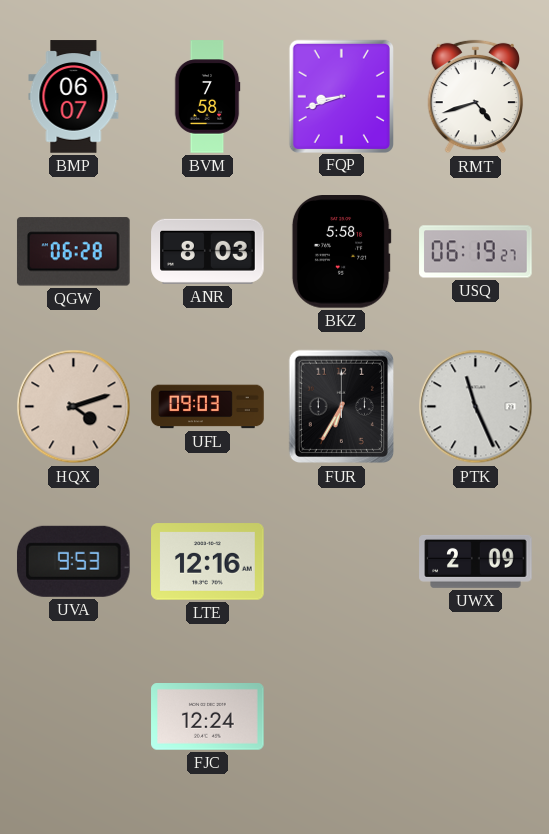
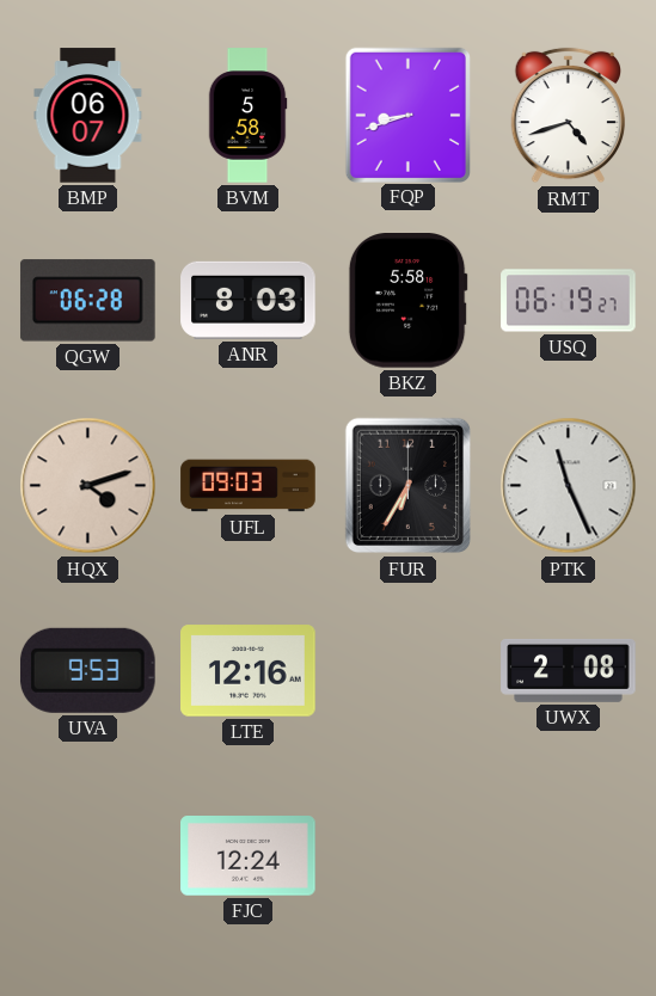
BVM: 7:58 -> 5:58 (247, 116)
UWX: 2:09 -> 2:08 (569, 670)
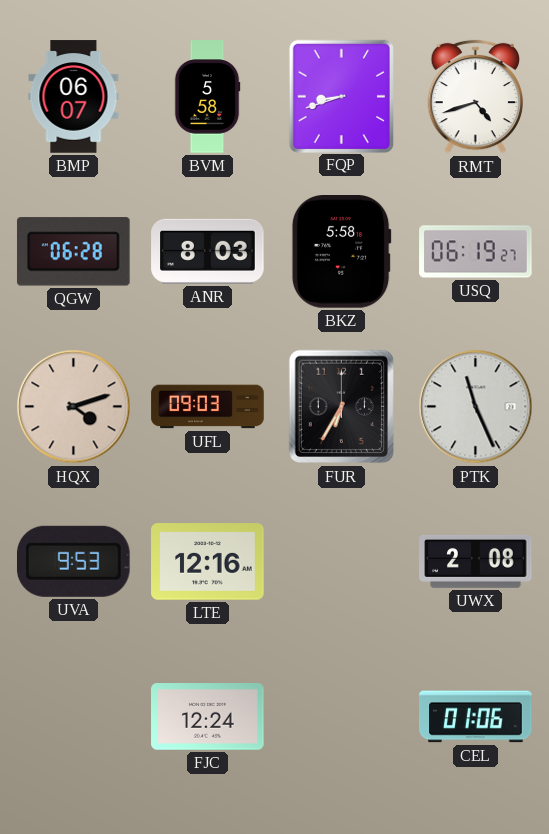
CEL: none -> 01:06 (476, 717)
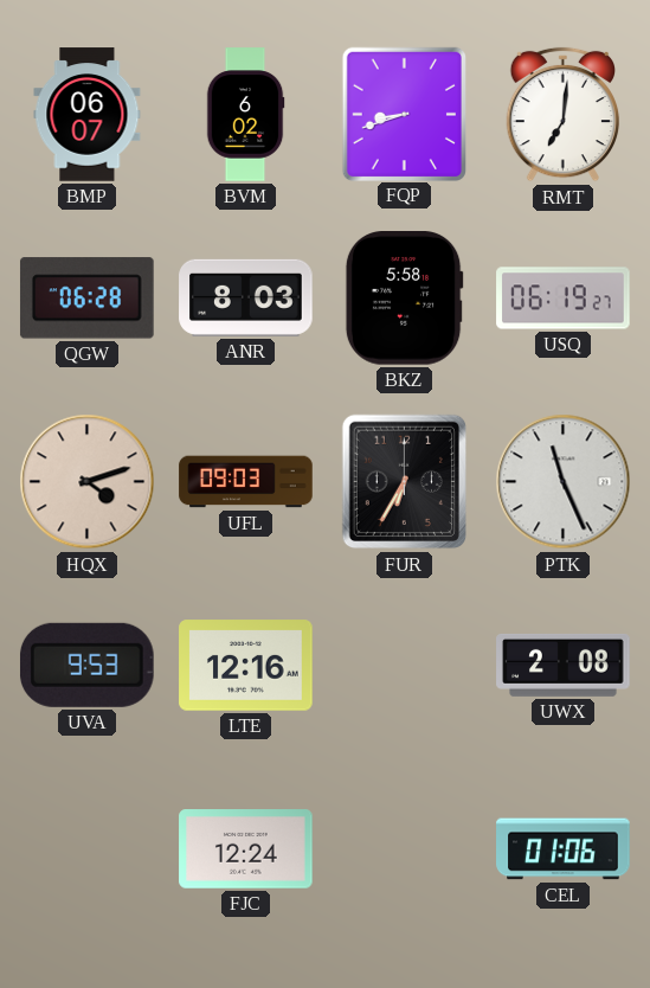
BVM: 5:58 -> 6:02 (245, 115)
RMT: 4:42 -> 7:01 (564, 115)
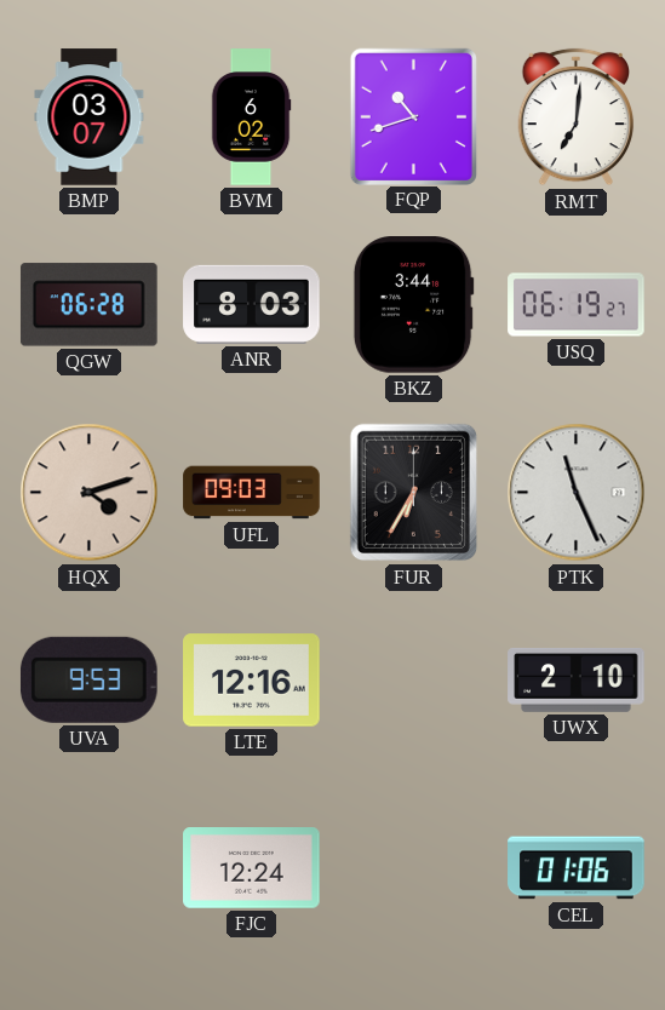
BMP: 06:07 -> 03:07 (90, 117)
FQP: 8:42 -> 10:42 (413, 116)
BKZ: 5:58 -> 3:44 (413, 305)
UWX: 2:08 -> 2:10 (577, 679)
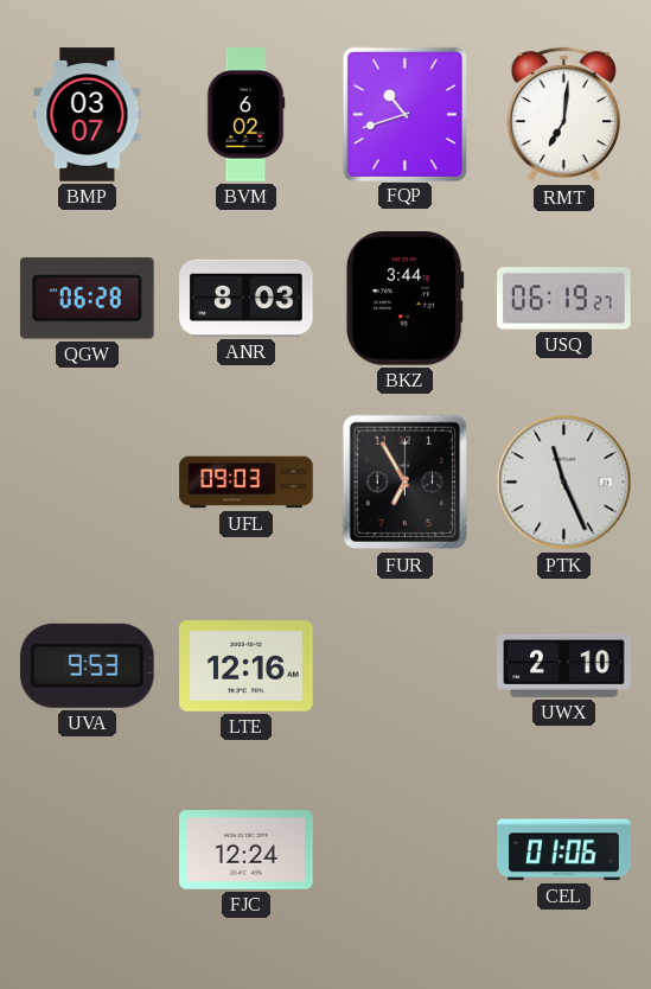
HQX: 4:12 -> none (90, 493)
FUR: 6:35 -> 6:55 (404, 483)
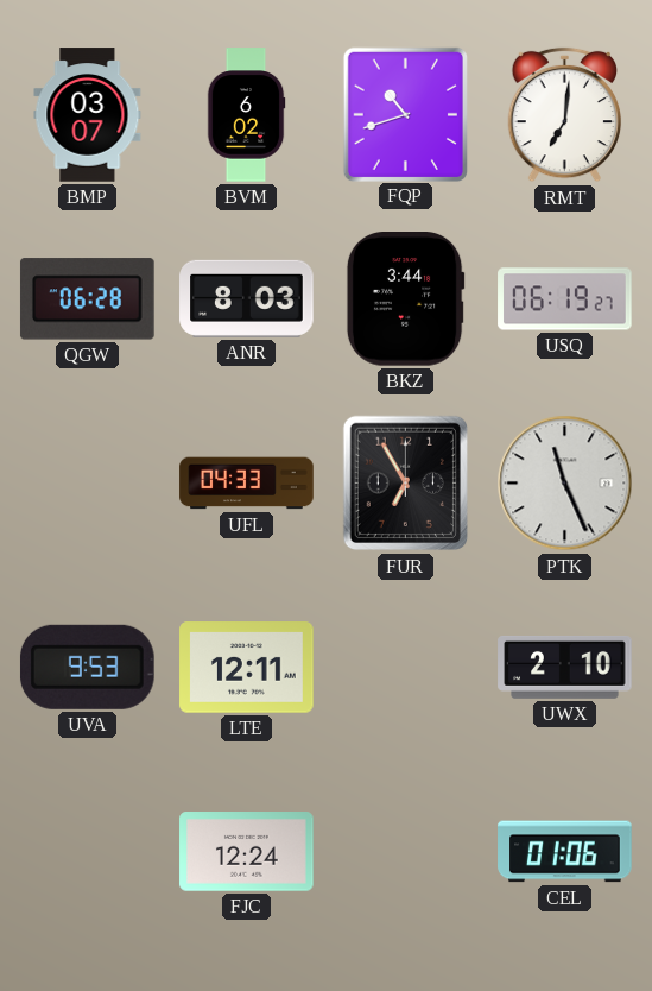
UFL: 09:03 -> 04:33 (247, 484)
LTE: 12:16 -> 12:11 (247, 668)
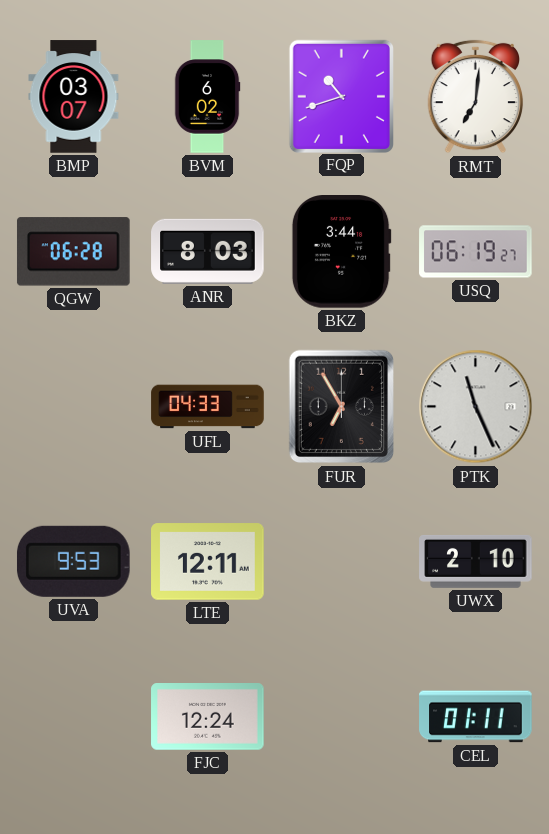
CEL: 01:06 -> 01:11 (476, 717)
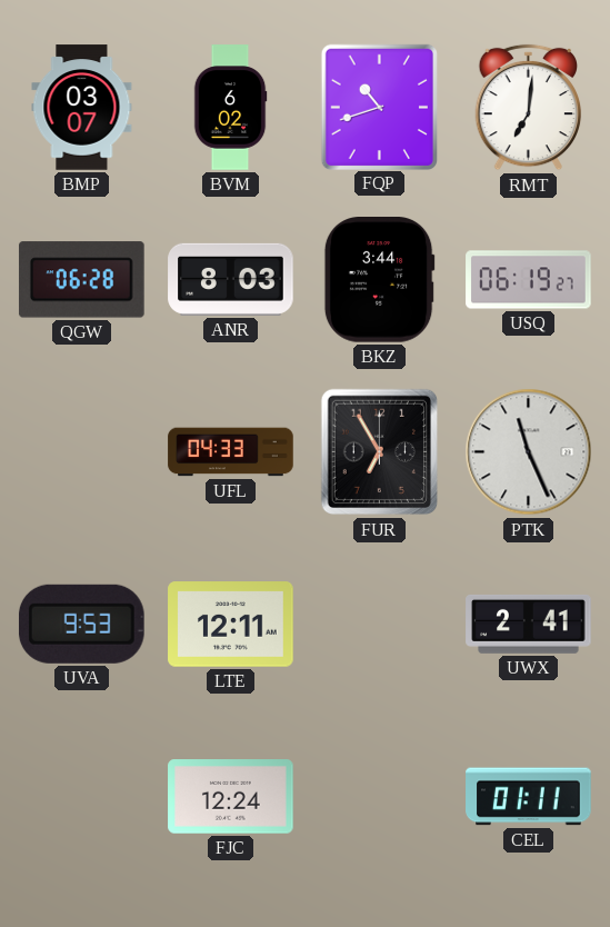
UWX: 2:10 -> 2:41 (529, 624)
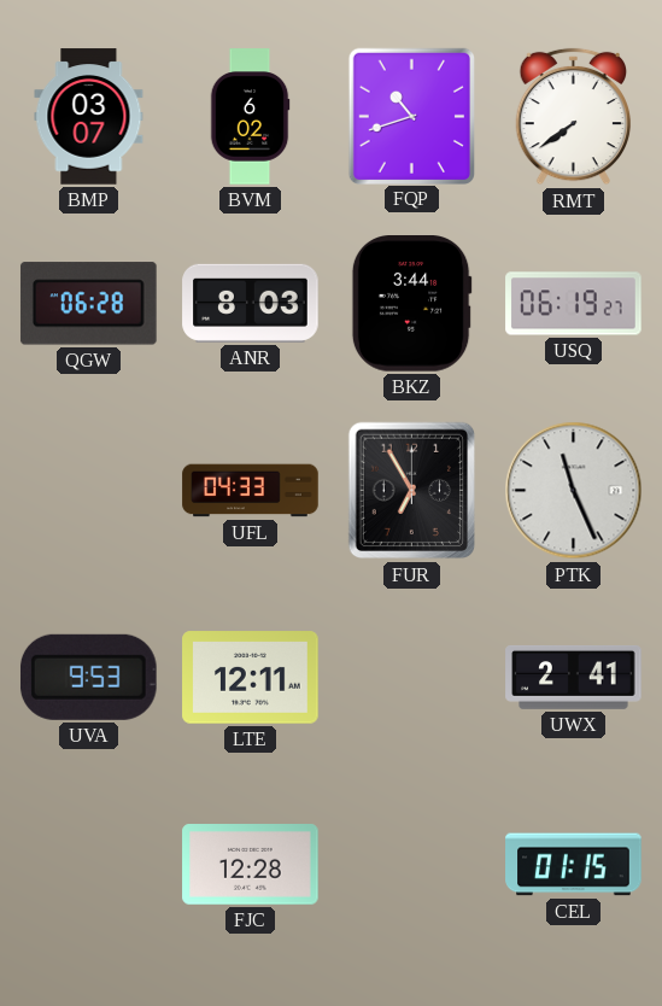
RMT: 7:01 -> 7:39 (574, 117)
FJC: 12:24 -> 12:28 (251, 865)
CEL: 01:11 -> 01:15 (574, 865)
